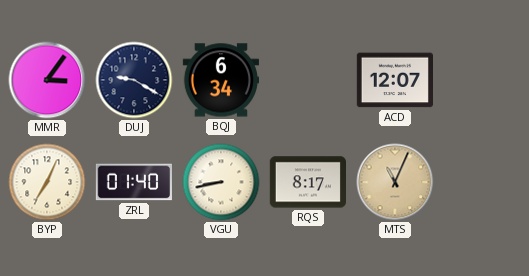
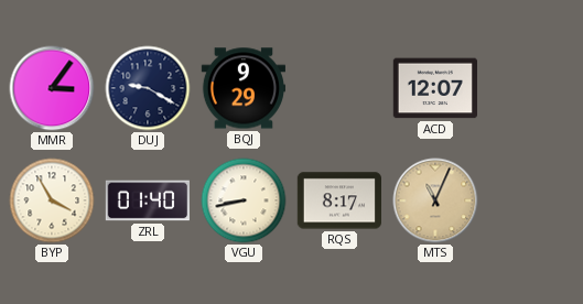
BQJ: 6:34 -> 9:29 (242, 88)
BYP: 7:04 -> 3:55 (52, 200)
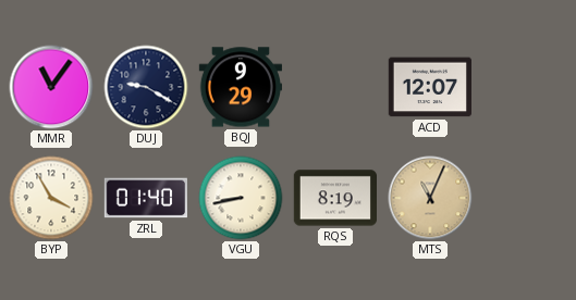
MMR: 3:06 -> 11:06 (51, 87)
RQS: 8:17 -> 8:19 (334, 198)
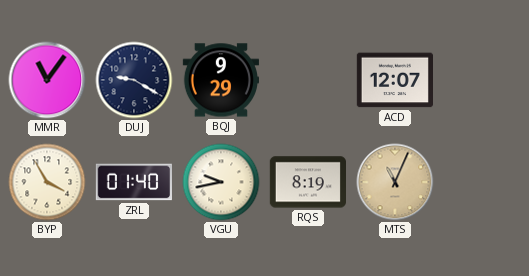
VGU: 8:43 -> 9:43 (221, 182)
